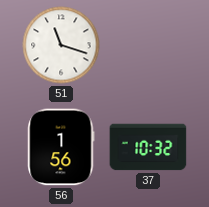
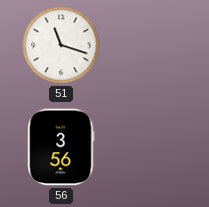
56: 1:56 -> 3:56 (61, 147)
37: 10:32 -> none (148, 147)
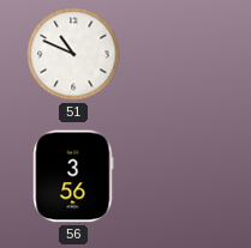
51: 11:18 -> 10:49 (73, 54)
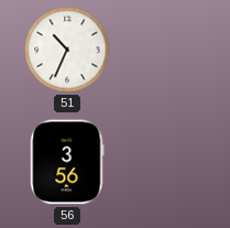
51: 10:49 -> 10:34 (67, 50)
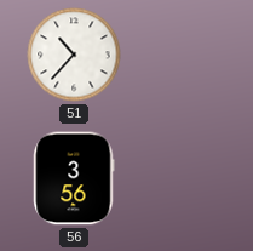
51: 10:34 -> 10:37 (74, 55)
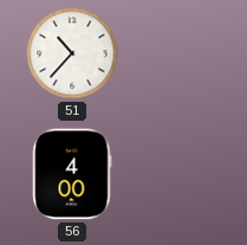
56: 3:56 -> 4:00 (72, 174)
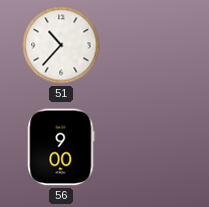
56: 4:00 -> 9:00 (61, 147)
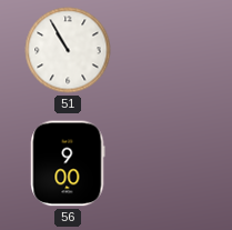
51: 10:37 -> 10:55 (68, 50)
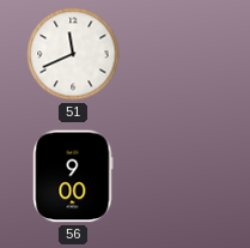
51: 10:55 -> 11:41 (73, 54)
